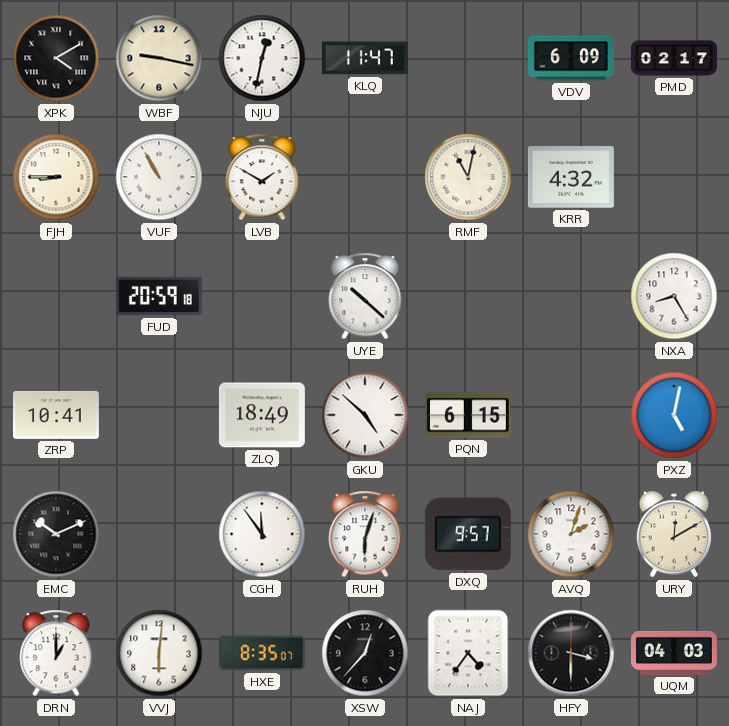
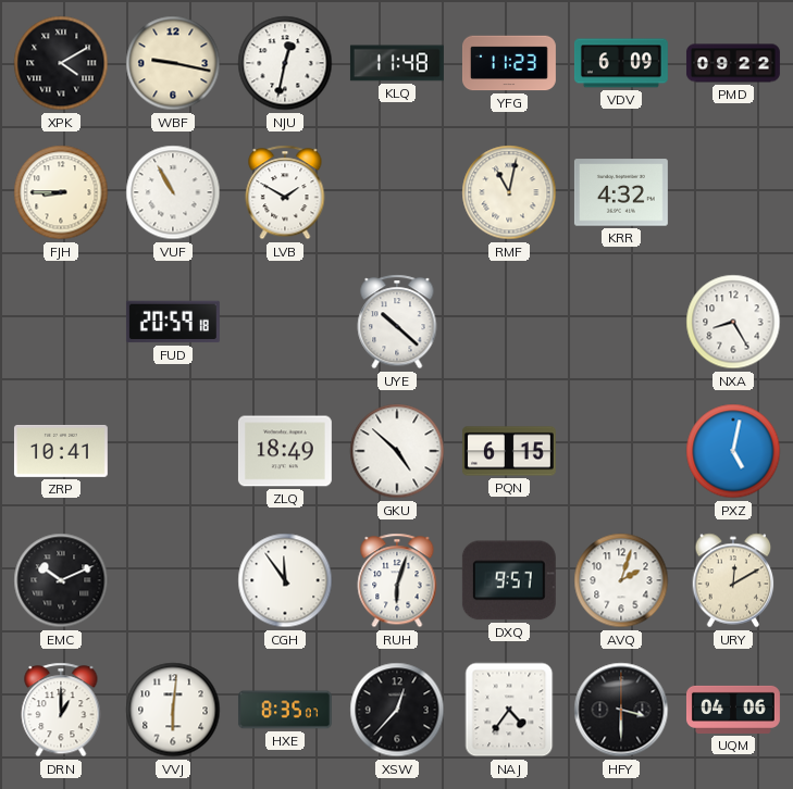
KLQ: 11:47 -> 11:48 (397, 63)
YFG: none -> 11:23 (509, 63)
PMD: 02:17 -> 09:22 (733, 63)
UQM: 04:03 -> 04:06 (733, 710)
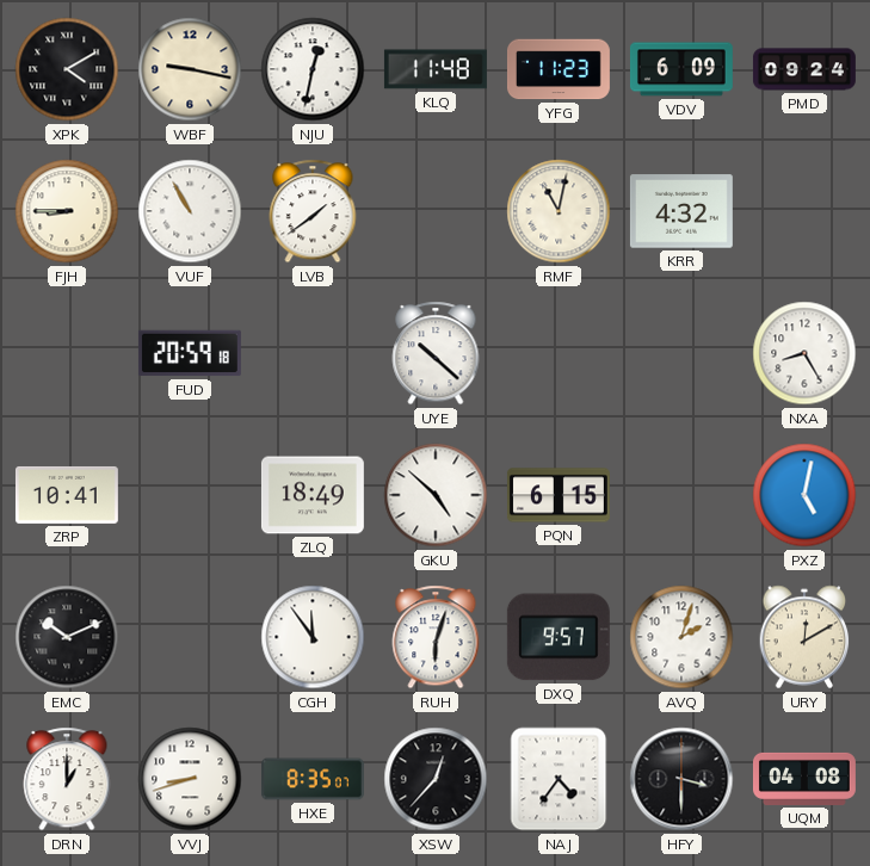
PMD: 09:22 -> 09:24 (804, 69)
LVB: 1:50 -> 1:39 (313, 211)
VVJ: 6:01 -> 8:42 (190, 779)
UQM: 04:06 -> 04:08 (804, 779)
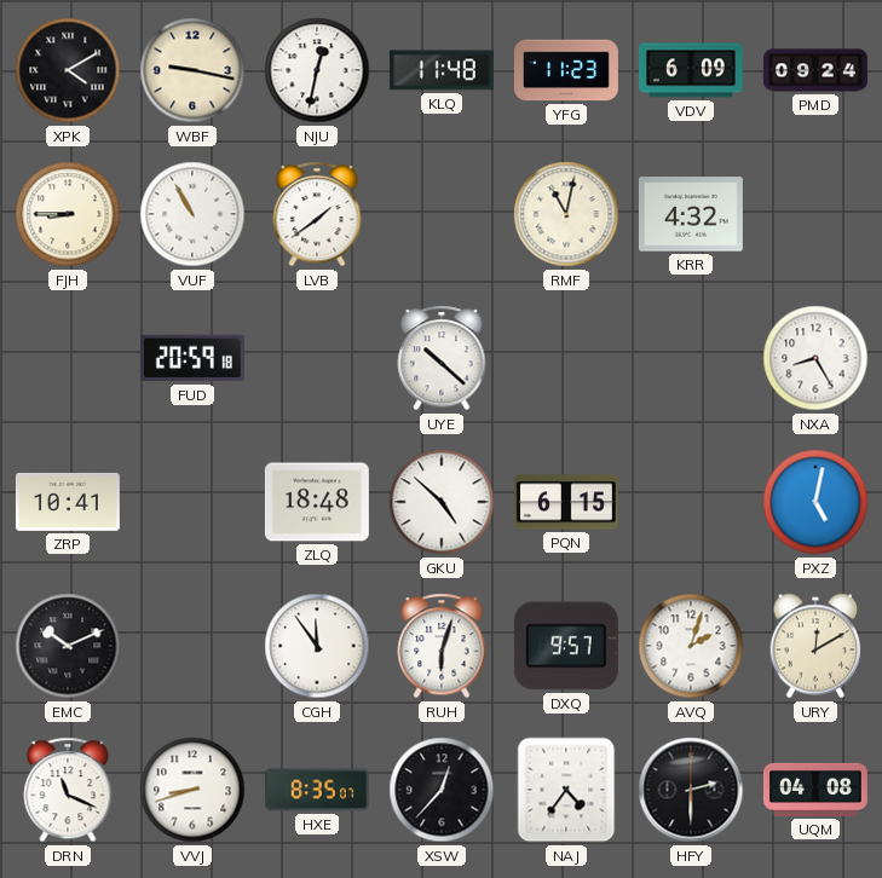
ZLQ: 18:49 -> 18:48 (317, 502)
DRN: 1:00 -> 11:19 (68, 790)
HFY: 3:30 -> 2:30 (691, 790)
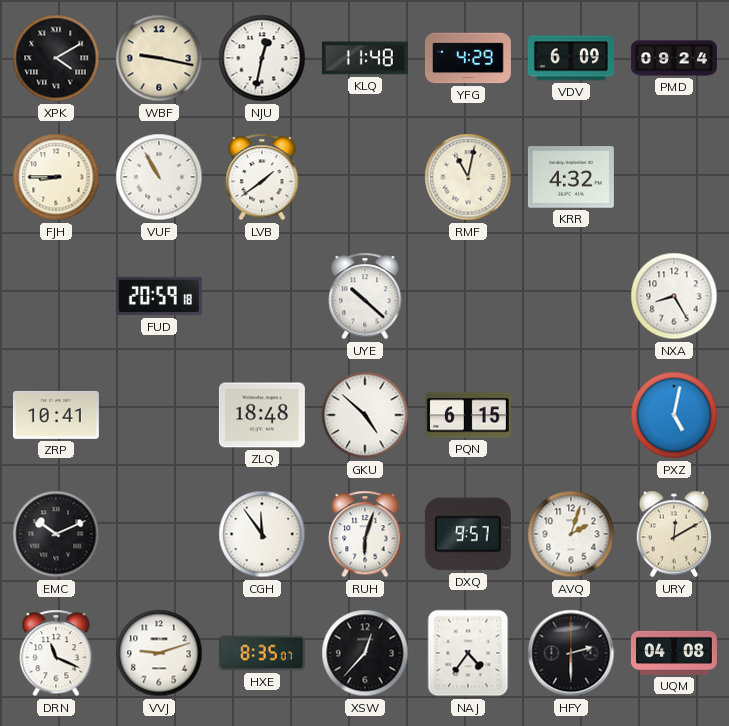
YFG: 11:23 -> 4:29 (468, 58)
VVJ: 8:42 -> 9:12 (159, 653)
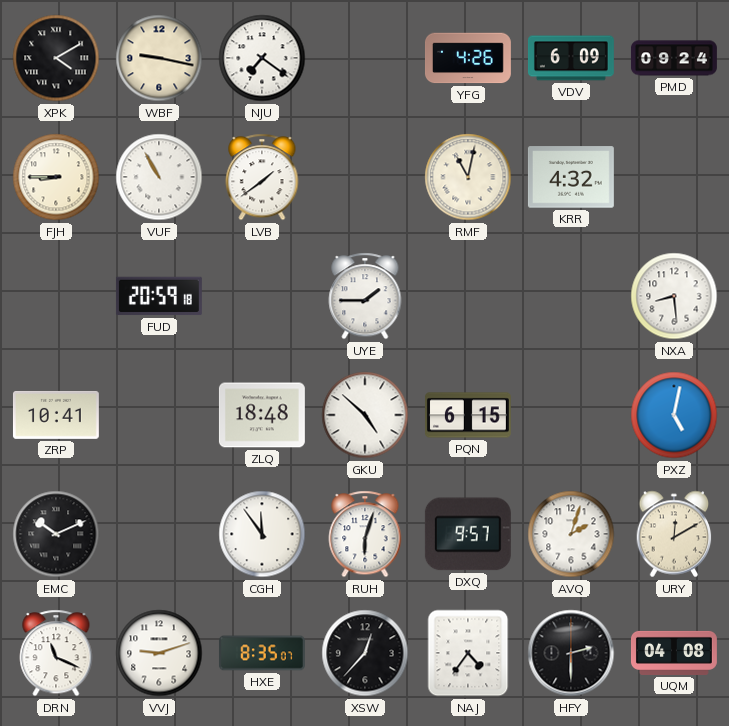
NJU: 12:32 -> 7:21 (262, 58)
KLQ: 11:48 -> none (365, 58)
YFG: 4:29 -> 4:26 (468, 58)
UYE: 10:22 -> 1:45 (365, 296)
NXA: 8:25 -> 8:29 (674, 296)
